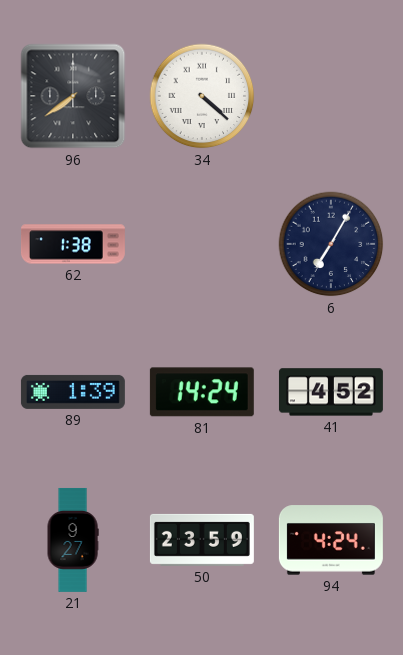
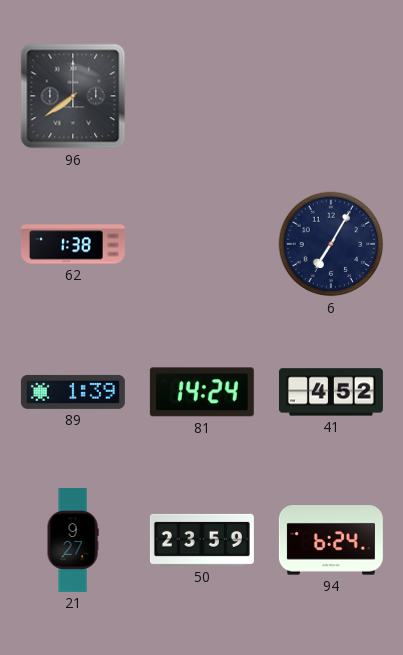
34: 4:22 -> none (202, 96)
94: 4:24 -> 6:24 (331, 540)
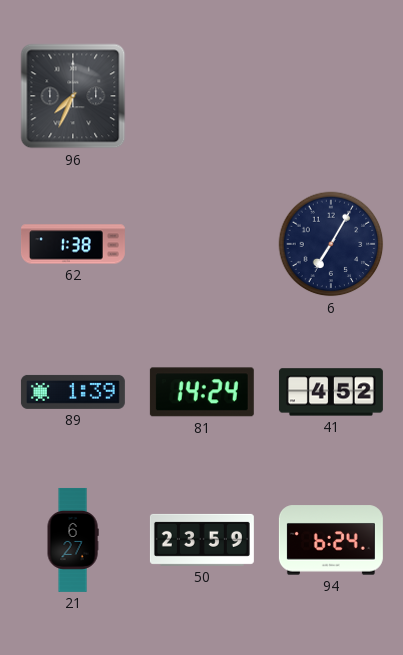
96: 7:39 -> 7:34 (73, 96)
21: 9:27 -> 6:27 (73, 540)
